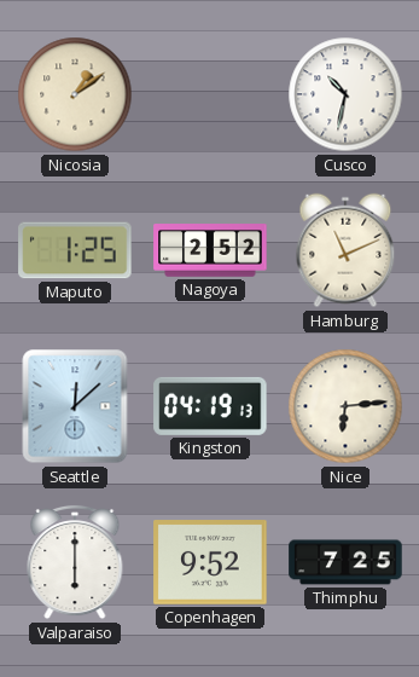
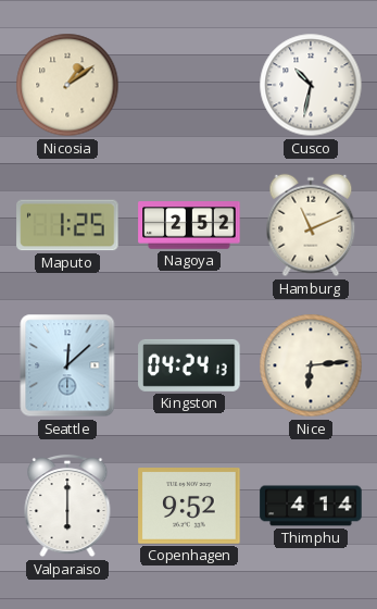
Kingston: 04:19 -> 04:24 (189, 365)
Thimphu: 7:25 -> 4:14 (311, 506)
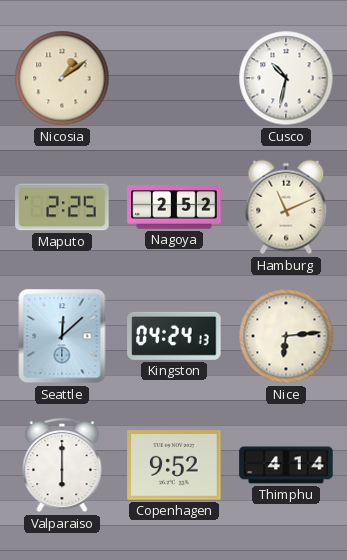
Maputo: 1:25 -> 2:25 (62, 207)
